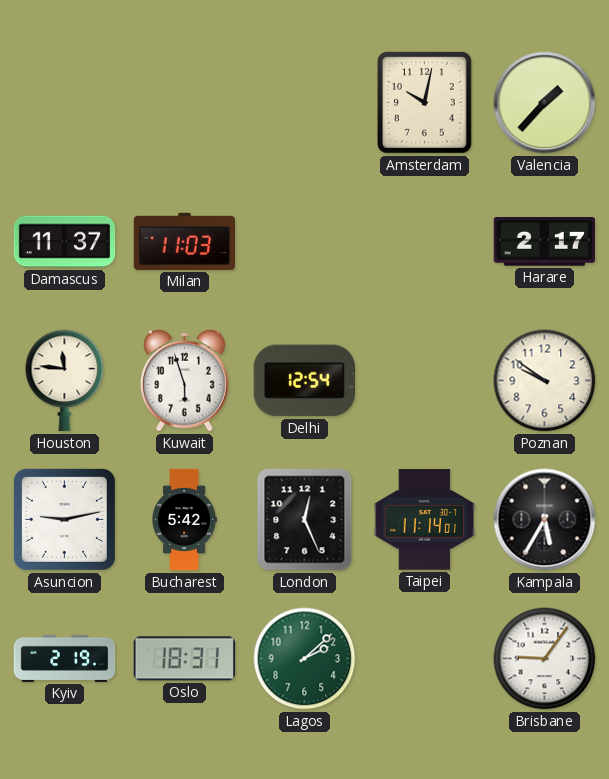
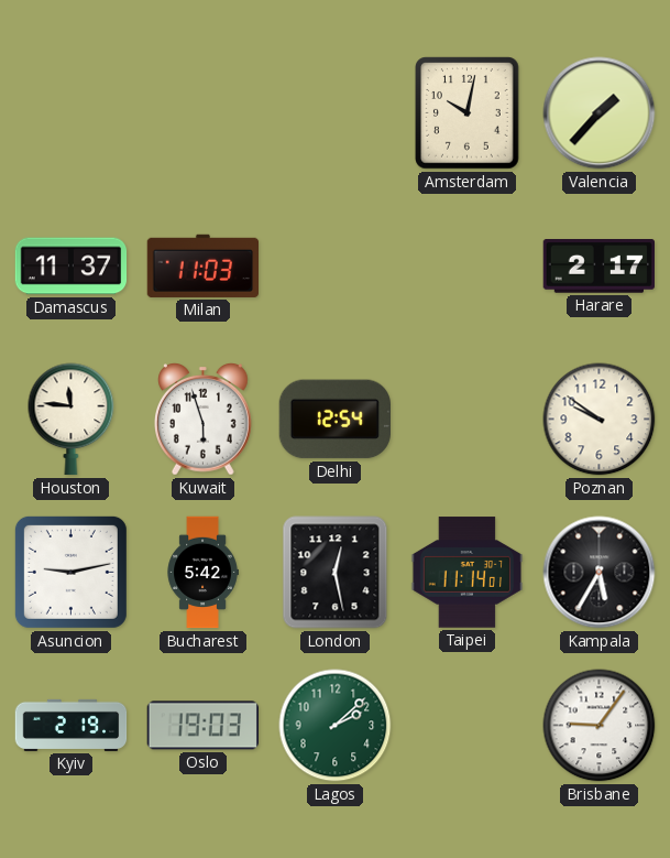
London: 12:26 -> 12:28 (336, 573)
Oslo: 18:31 -> 19:03 (202, 726)
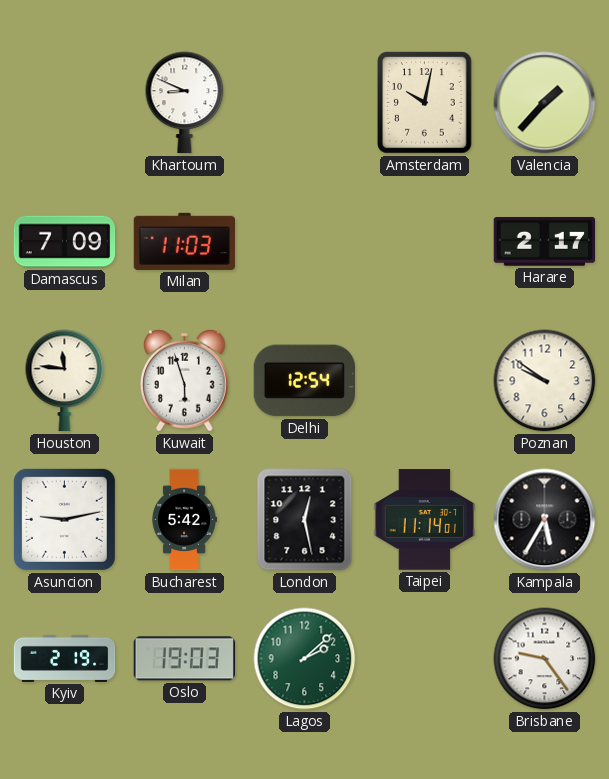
Khartoum: none -> 8:49 (185, 103)
Damascus: 11:37 -> 7:09 (65, 242)
Brisbane: 9:06 -> 9:24 (545, 659)
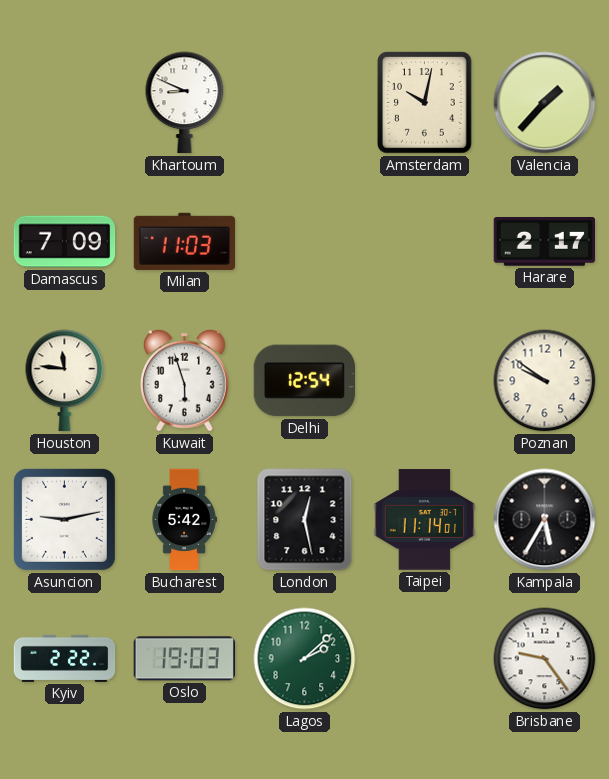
Kyiv: 2:19 -> 2:22 (65, 658)
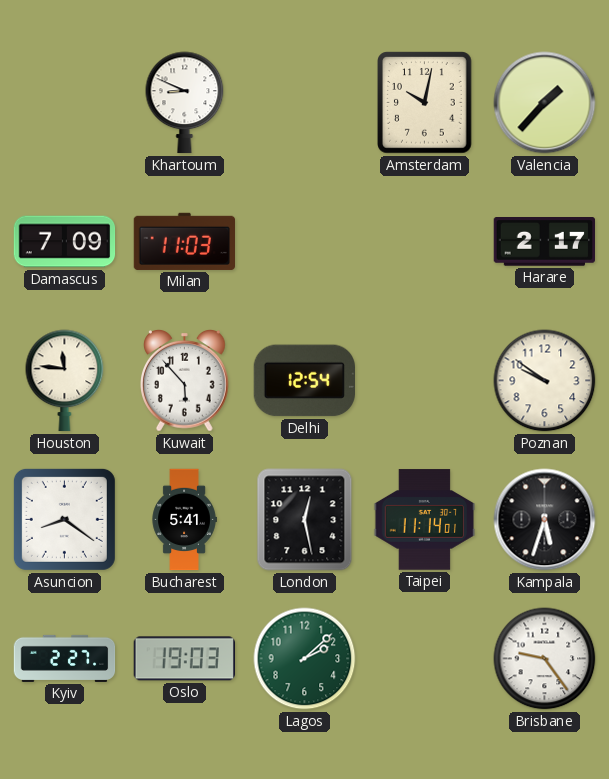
Kuwait: 5:57 -> 5:53 (185, 381)
Asuncion: 9:13 -> 8:21 (64, 519)
Bucharest: 5:42 -> 5:41 (184, 520)
Kampala: 5:35 -> 5:33 (545, 520)
Kyiv: 2:22 -> 2:27 (65, 658)
